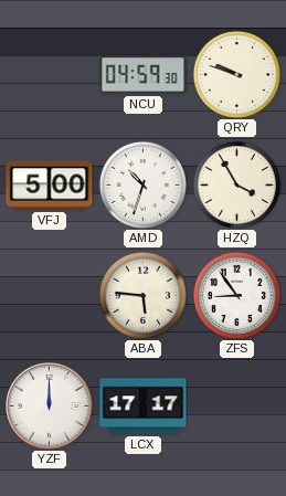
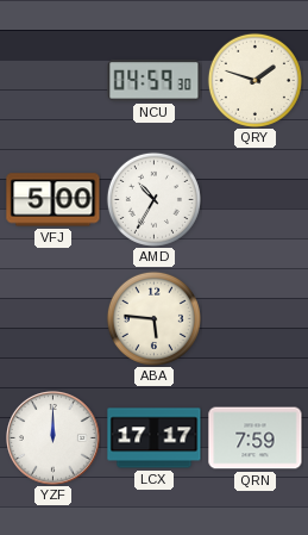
QRY: 9:48 -> 1:48 (254, 80)
AMD: 10:33 -> 10:35 (153, 199)
HZQ: 3:55 -> none (236, 184)
ZFS: 8:54 -> none (236, 295)
QRN: none -> 7:59 (256, 438)
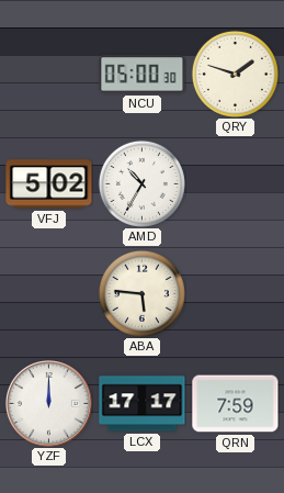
NCU: 04:59 -> 05:00 (143, 75)
VFJ: 5:00 -> 5:02 (49, 184)
